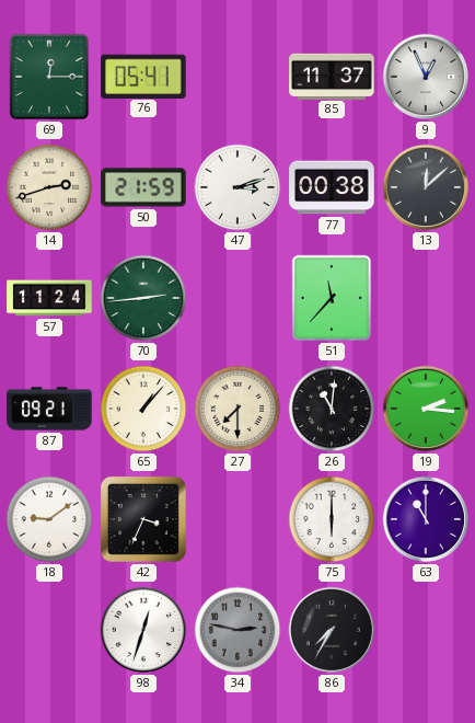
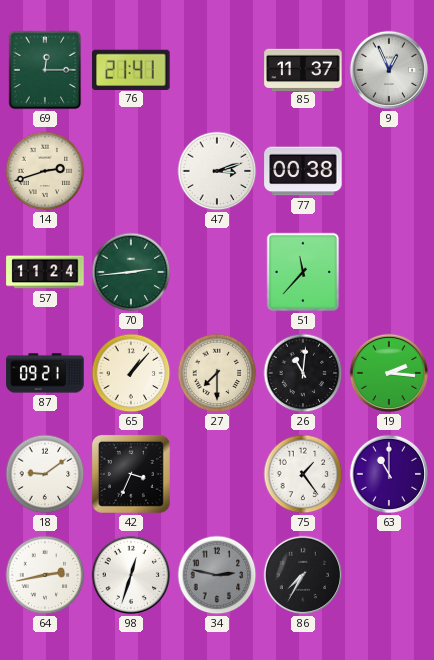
76: 05:41 -> 21:41 (131, 69)
50: 21:59 -> none (143, 187)
13: 12:08 -> none (426, 187)
75: 6:00 -> 1:24 (303, 474)
64: none -> 2:43 (45, 575)
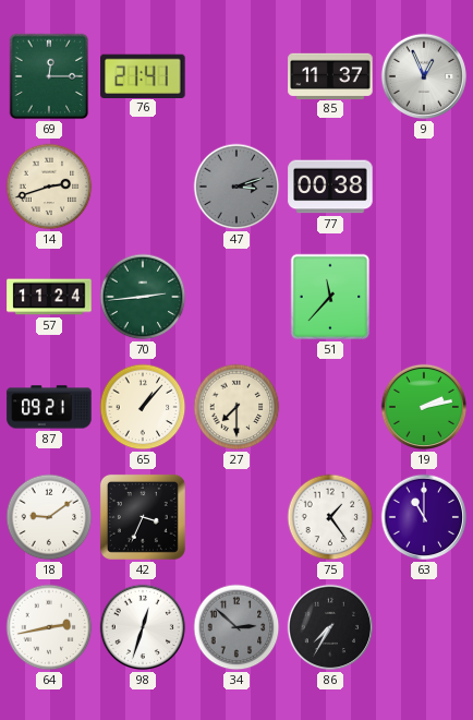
47 dial: white -> grey (237, 187)
26: 11:01 -> none (303, 373)
19: 2:16 -> 2:13 (424, 407)
34: 2:47 -> 2:52 (237, 627)
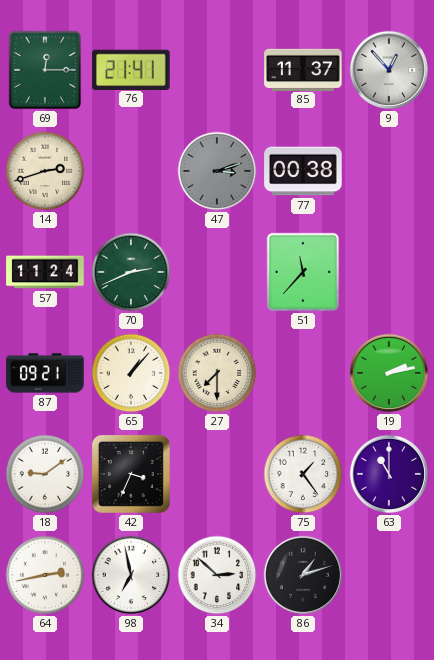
9: 12:56 -> 12:53 (389, 70)
70: 2:44 -> 2:41 (131, 272)
98: 12:33 -> 6:58 (131, 575)
34 dial: grey -> white (217, 575)
86: 7:35 -> 1:12 (303, 575)
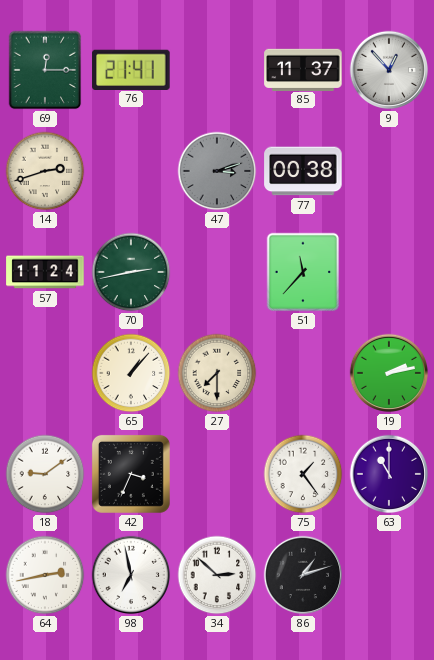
70: 2:41 -> 2:43 (131, 272)
87: 09:21 -> none (45, 373)
